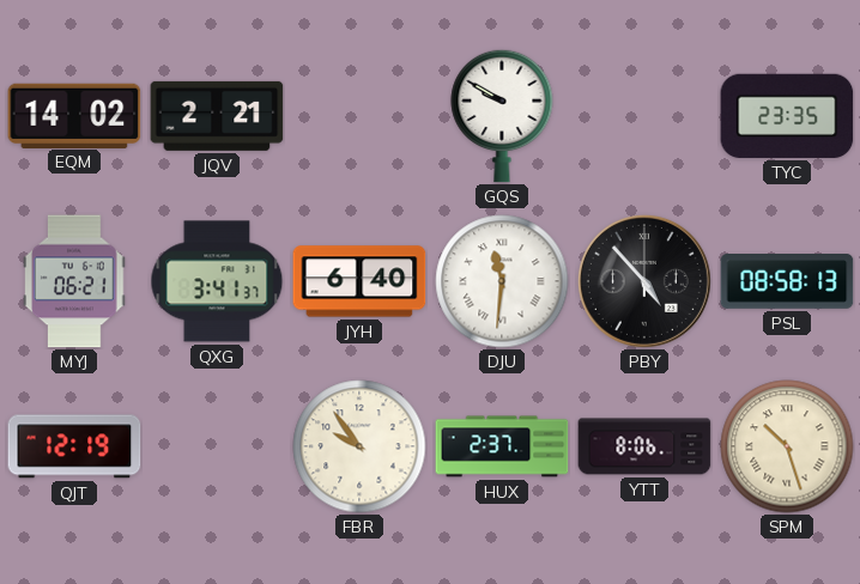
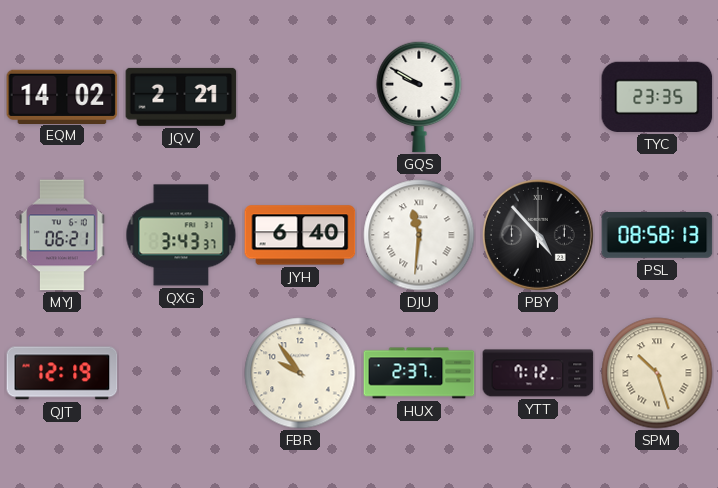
QXG: 3:41 -> 3:43 (181, 235)
YTT: 8:06 -> 7:12 (538, 373)
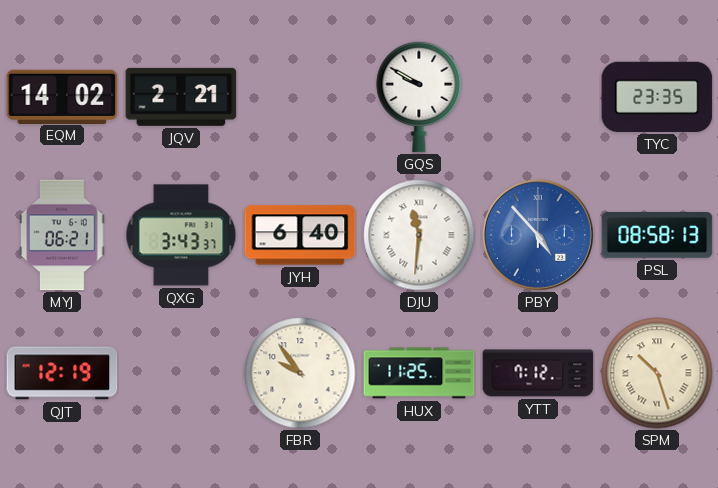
PBY dial: black -> blue (538, 235)
HUX: 2:37 -> 11:25 (419, 373)
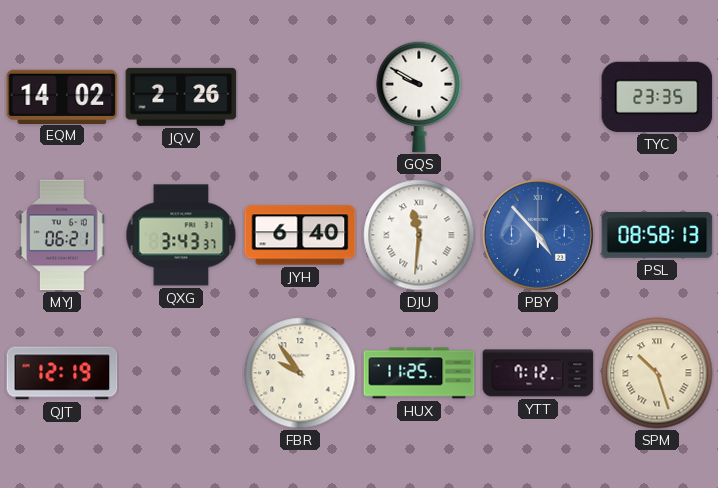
JQV: 2:21 -> 2:26 (181, 97)
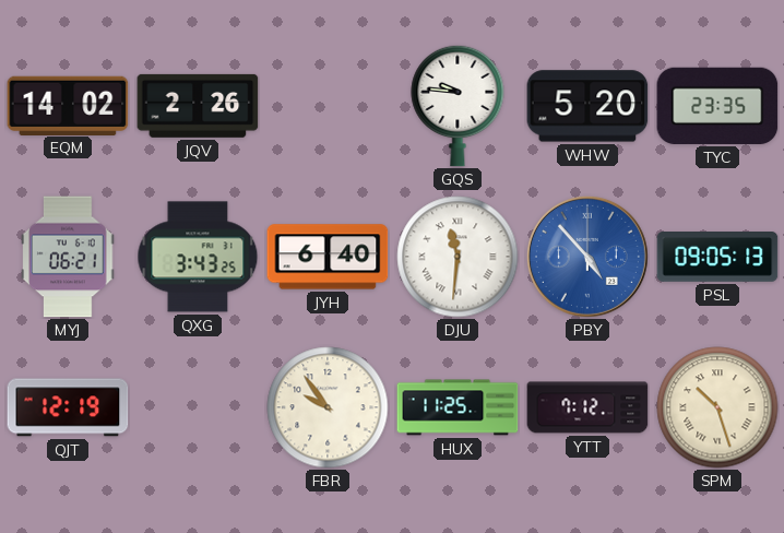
GQS: 9:50 -> 9:46 (458, 106)
WHW: none -> 5:20 (587, 106)
QXG: 3:43:37 -> 3:43:25 (198, 257)
PSL: 08:58 -> 09:05 (717, 258)
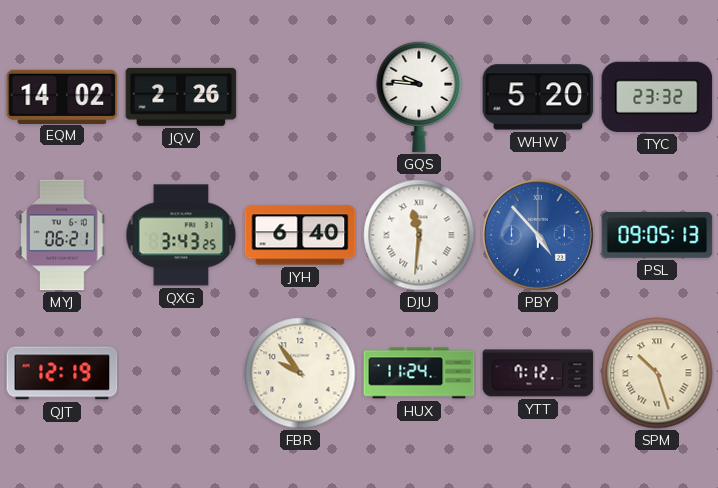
TYC: 23:35 -> 23:32 (657, 97)
HUX: 11:25 -> 11:24 (419, 373)
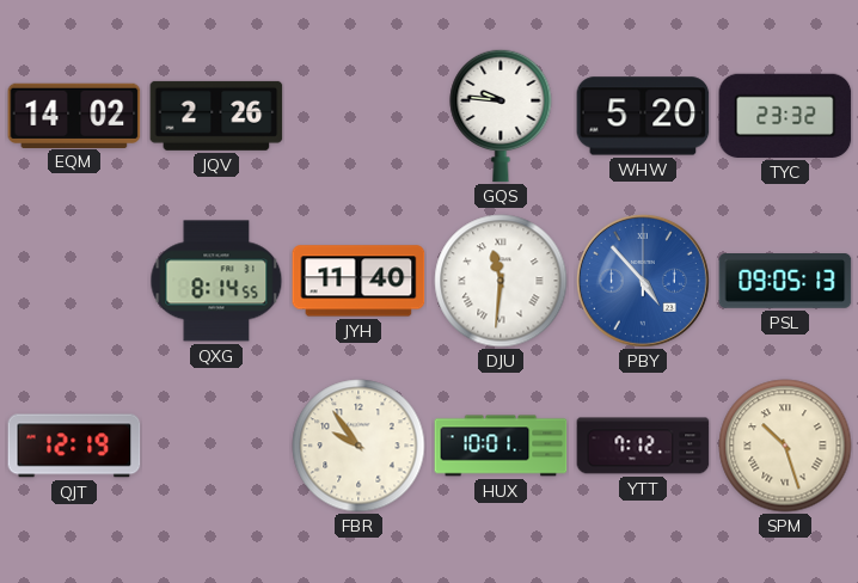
MYJ: 06:21 -> none (62, 235)
QXG: 3:43 -> 8:14 (216, 281)
JYH: 6:40 -> 11:40 (358, 281)
HUX: 11:24 -> 10:01 (501, 446)
